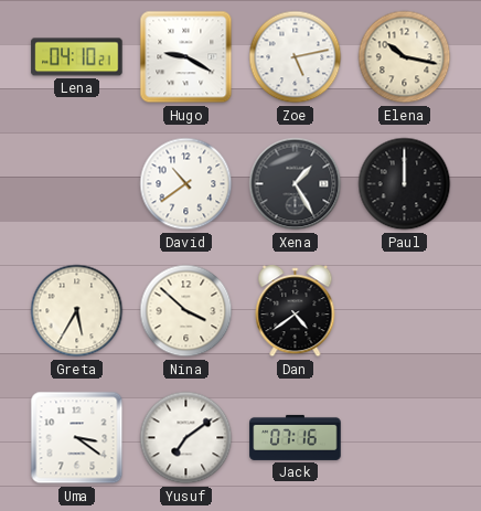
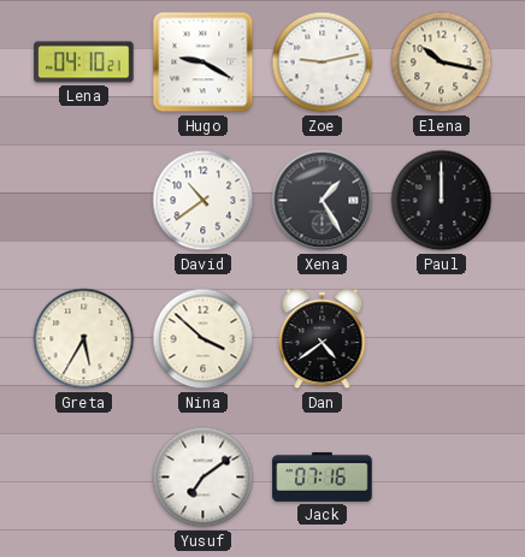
Zoe: 5:13 -> 9:13 (323, 63)
Uma: 3:21 -> none (77, 438)
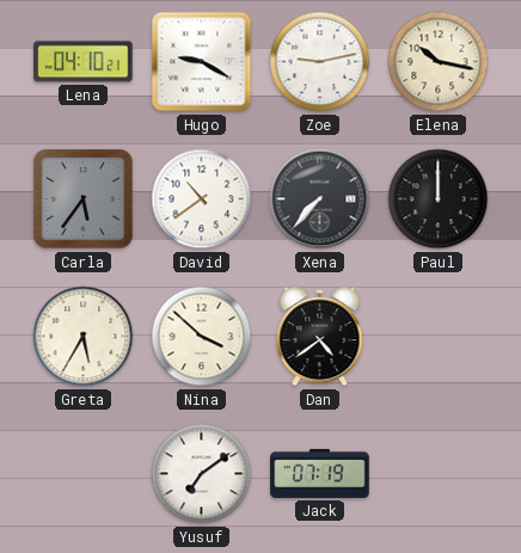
Carla: none -> 5:36 (84, 199)
Xena: 1:25 -> 7:37 (320, 199)
Jack: 07:16 -> 07:19 (320, 473)
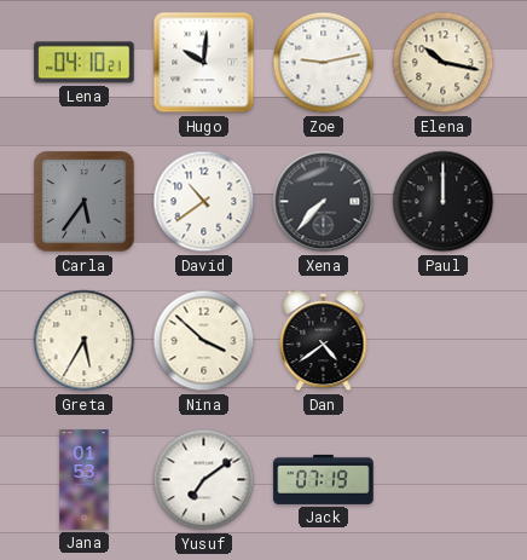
Hugo: 9:20 -> 10:01 (204, 63)
Jana: none -> 01:53 (85, 480)
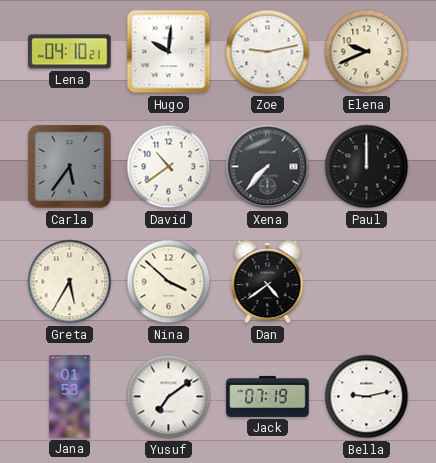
Elena: 10:17 -> 9:41 (367, 52)
Bella: none -> 9:13 (367, 397)
